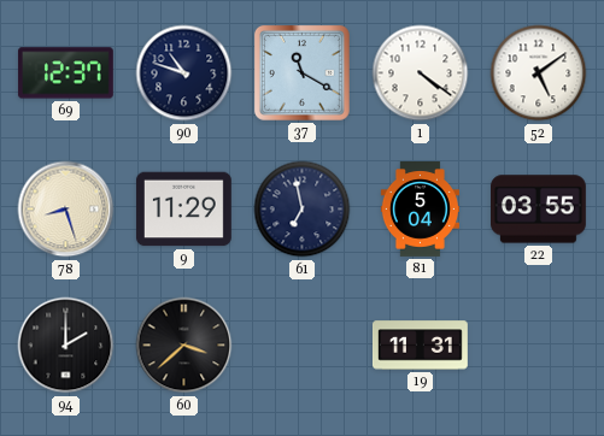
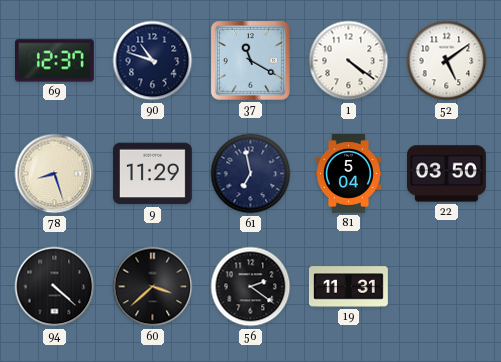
22: 03:55 -> 03:50 (447, 174)
94: 2:00 -> 4:22 (55, 287)
56: none -> 2:21 (251, 287)
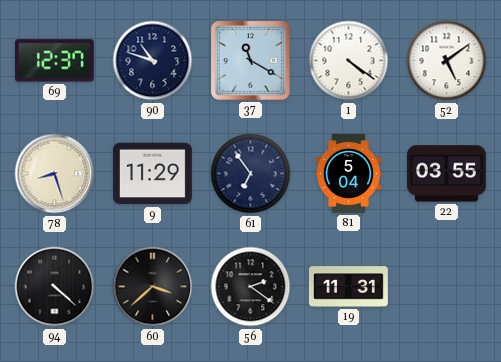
61: 6:58 -> 6:54 (251, 174)
22: 03:50 -> 03:55 (447, 174)
